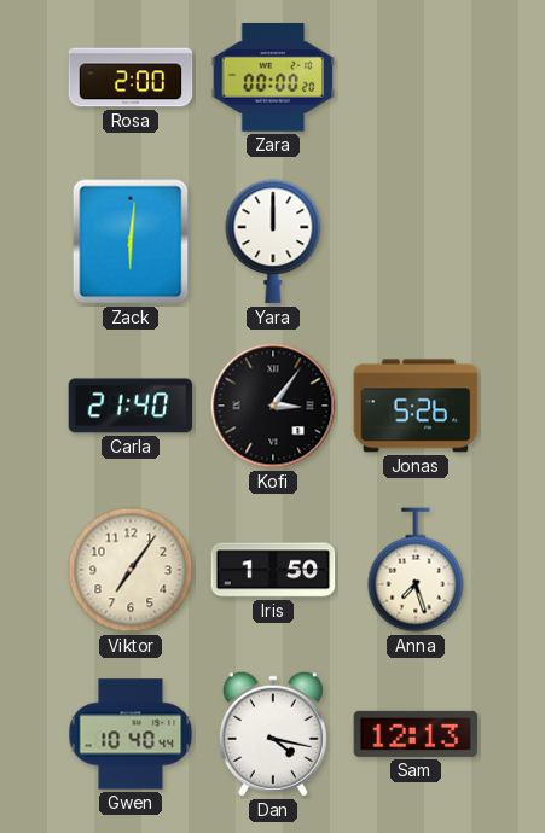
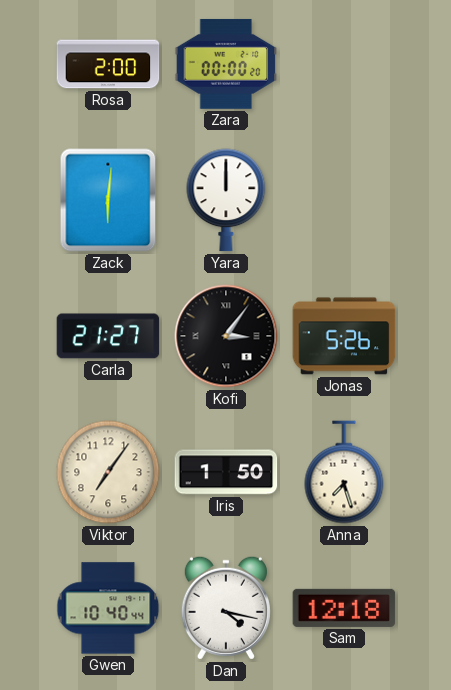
Carla: 21:40 -> 21:27 (108, 336)
Sam: 12:13 -> 12:18 (344, 608)
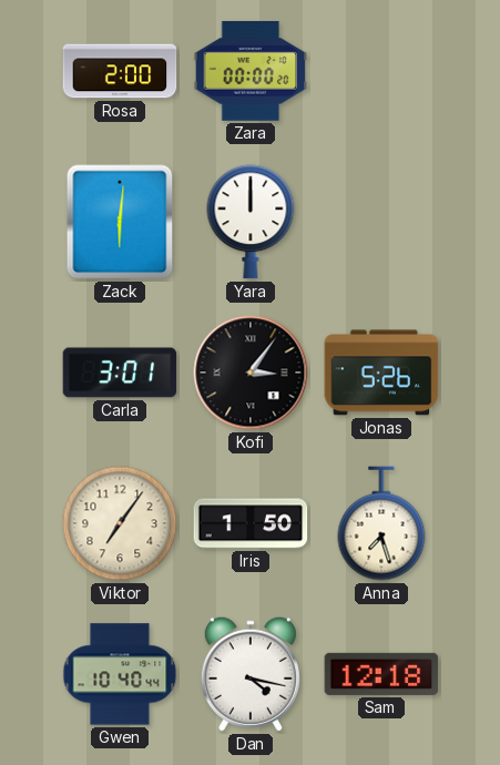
Carla: 21:27 -> 3:01 (120, 373)
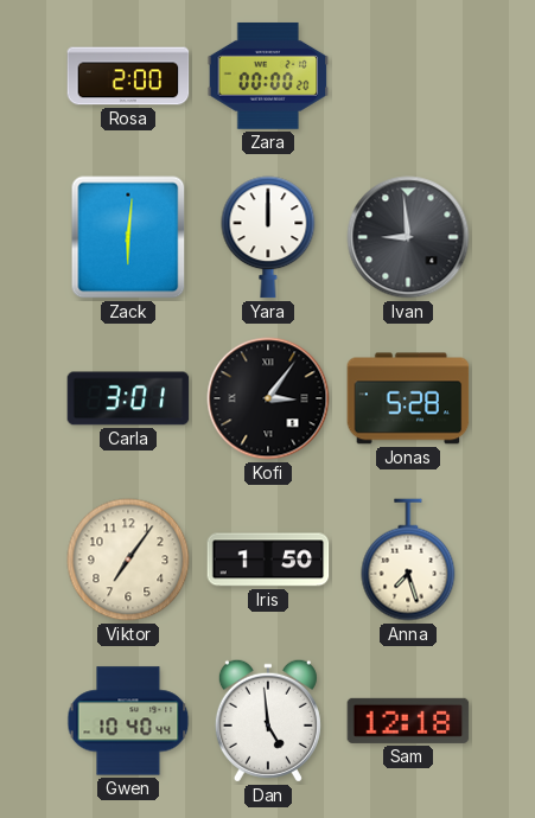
Ivan: none -> 8:59 (408, 237)
Jonas: 5:26 -> 5:28 (408, 398)
Dan: 4:17 -> 4:59 (268, 721)
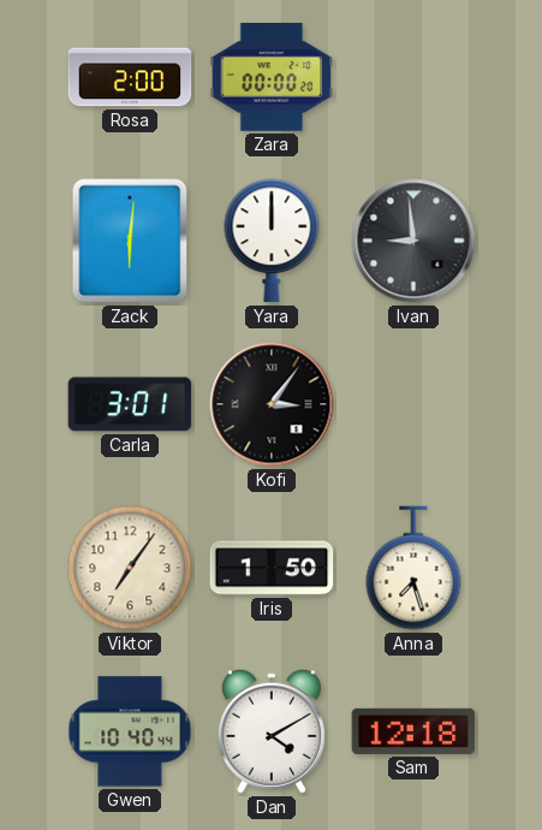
Jonas: 5:28 -> none (408, 398)
Dan: 4:59 -> 4:10 (272, 731)
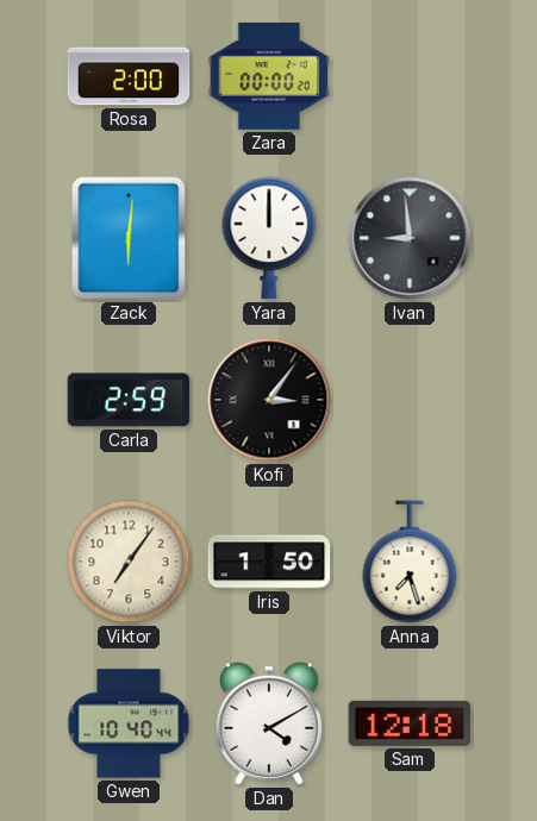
Carla: 3:01 -> 2:59 (129, 400)
